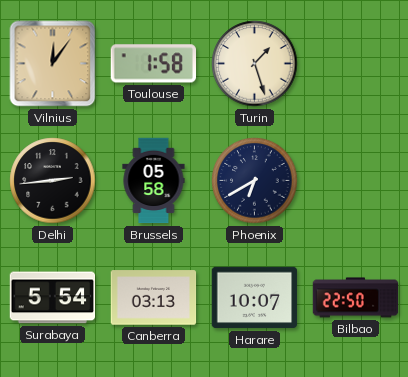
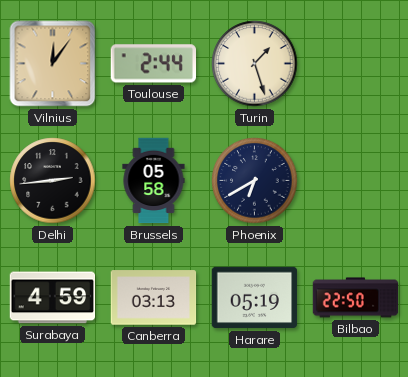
Toulouse: 1:58 -> 2:44 (153, 64)
Surabaya: 5:54 -> 4:59 (53, 298)
Harare: 10:07 -> 05:19 (255, 298)
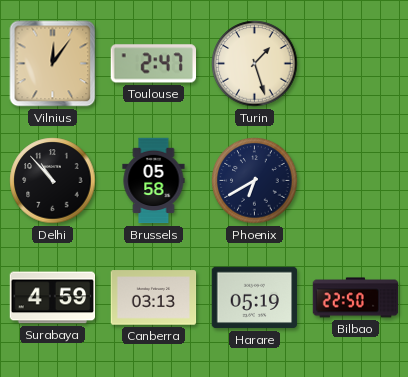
Toulouse: 2:44 -> 2:47 (153, 64)
Delhi: 2:44 -> 10:53 (53, 181)
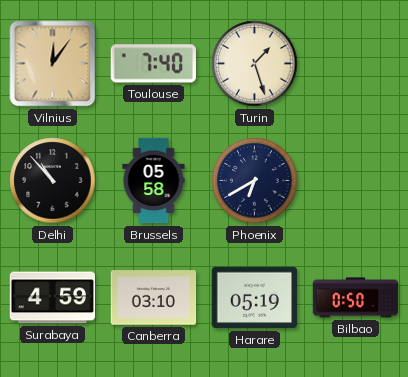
Toulouse: 2:47 -> 7:40 (153, 64)
Canberra: 03:13 -> 03:10 (154, 298)
Bilbao: 22:50 -> 0:50 (356, 298)
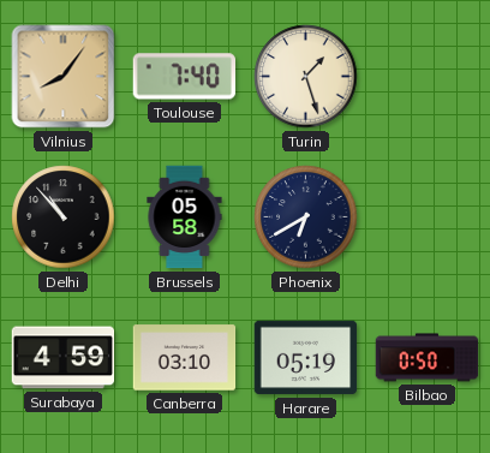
Vilnius: 12:06 -> 8:06 (64, 77)
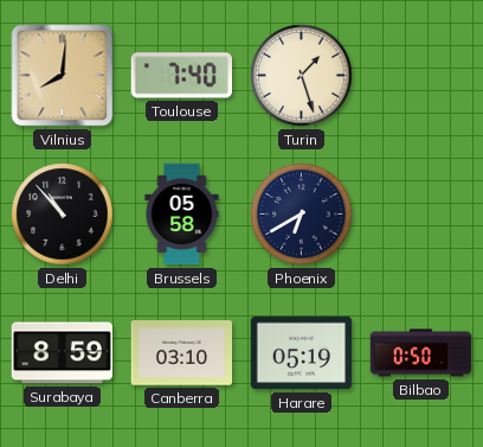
Vilnius: 8:06 -> 8:01 (63, 76)
Surabaya: 4:59 -> 8:59 (63, 353)
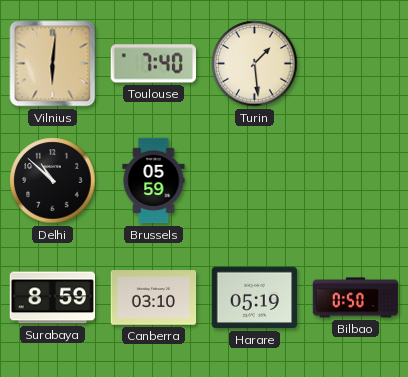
Vilnius: 8:01 -> 6:01 (53, 64)
Turin: 1:27 -> 1:29 (255, 64)
Delhi: 10:53 -> 10:52 (53, 181)
Brussels: 05:58 -> 05:59 (154, 181)
Phoenix: 6:40 -> none (302, 215)
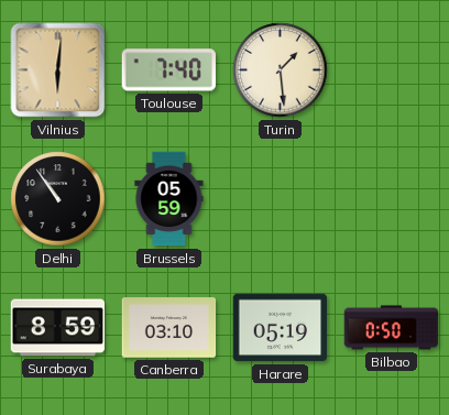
Delhi: 10:52 -> 10:54 (58, 199)
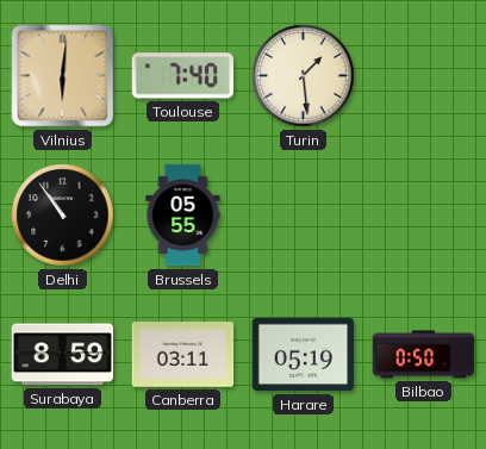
Brussels: 05:59 -> 05:55 (183, 216)
Canberra: 03:10 -> 03:11 (183, 355)
